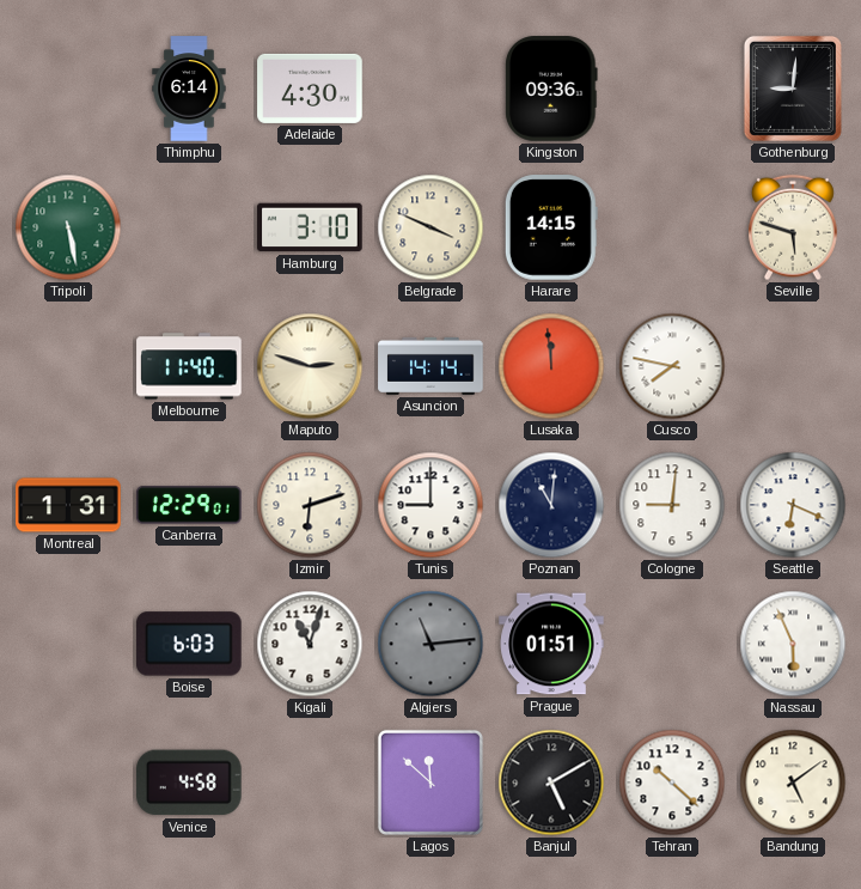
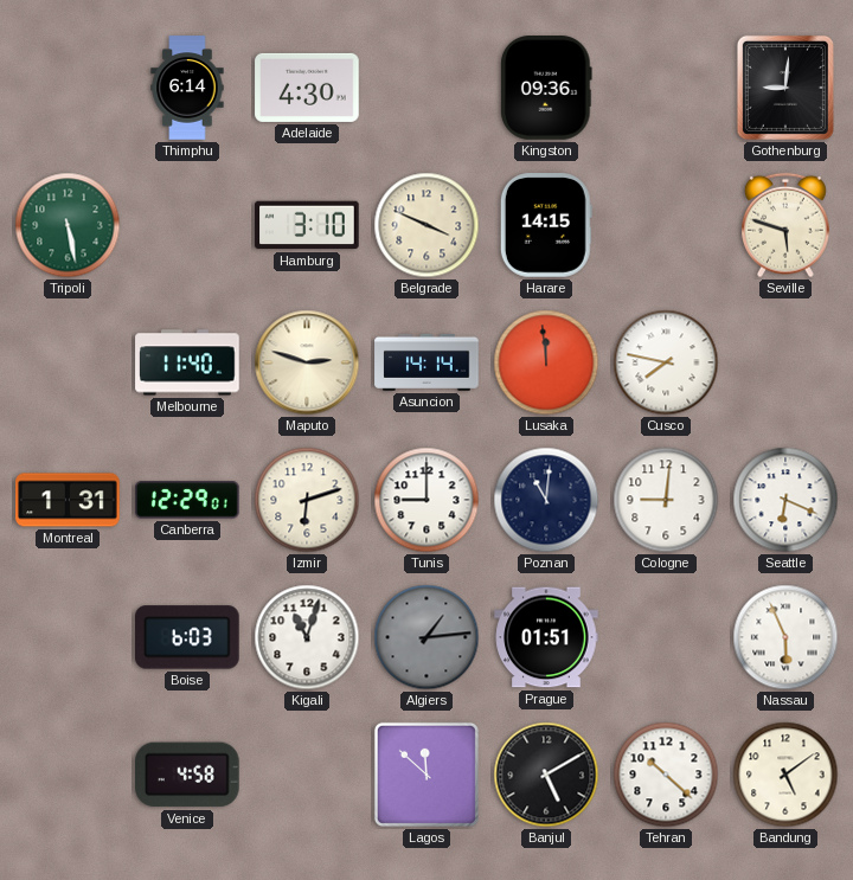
Algiers: 11:14 -> 1:14 (426, 637)
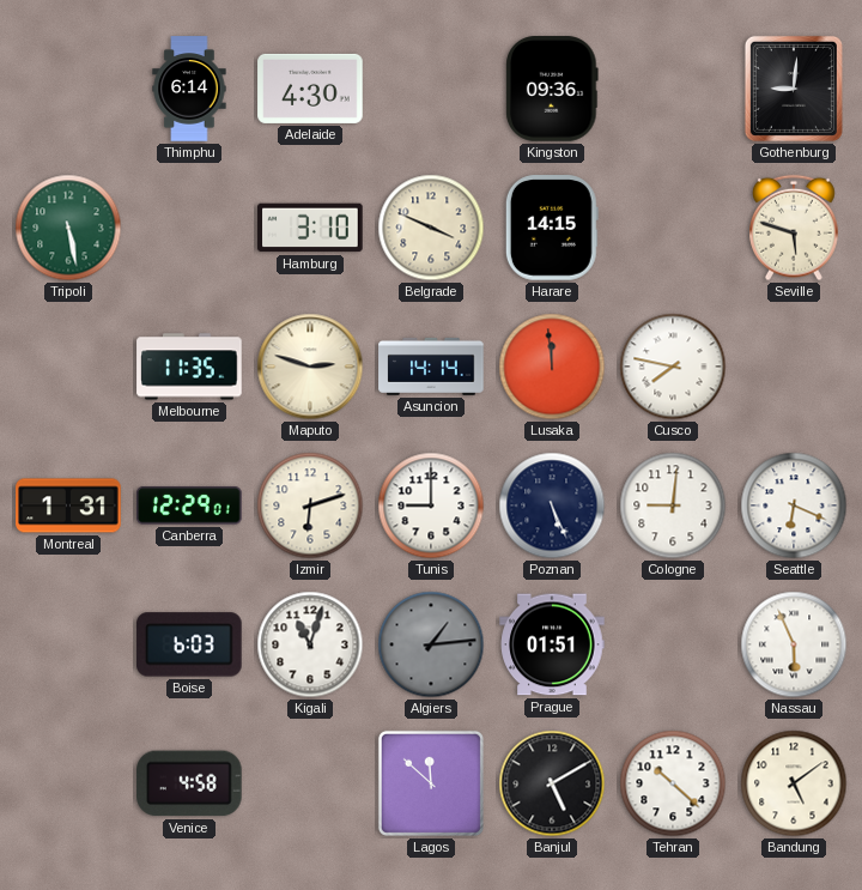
Melbourne: 11:40 -> 11:35 (189, 367)
Poznan: 11:01 -> 5:26 (552, 505)
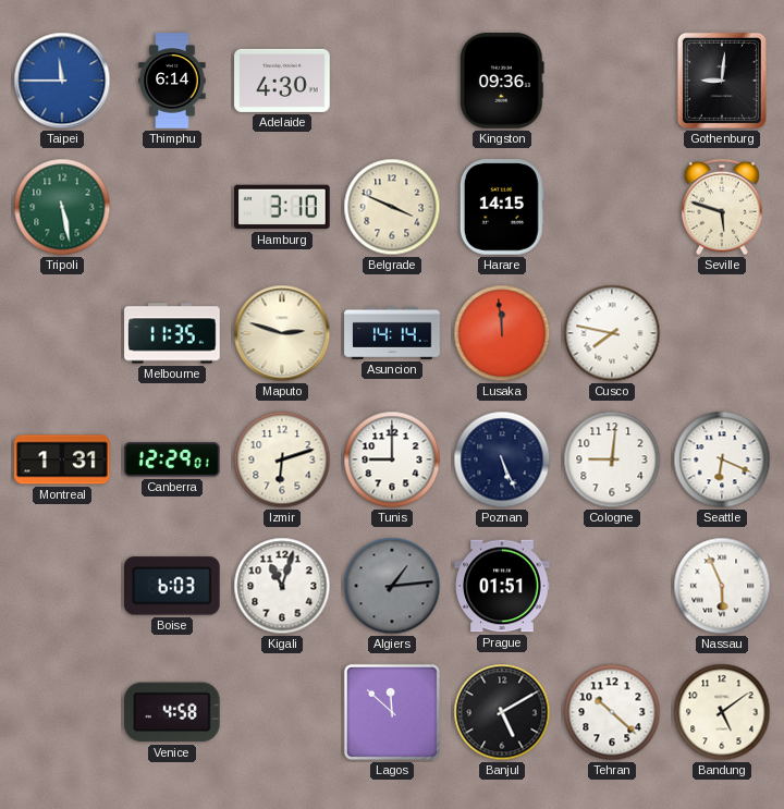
Taipei: none -> 11:45 (62, 81)
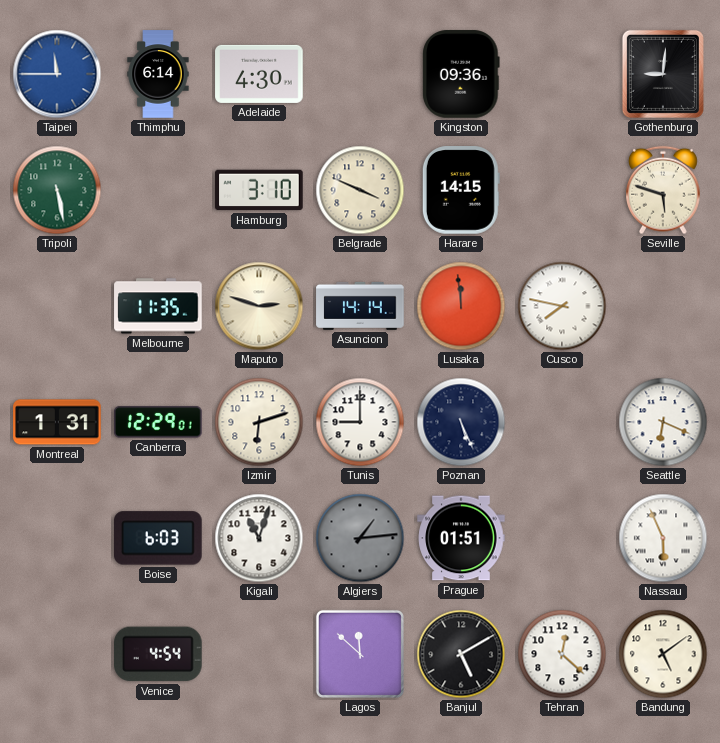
Cologne: 9:01 -> none (612, 459)
Venice: 4:58 -> 4:54 (159, 654)
Tehran: 10:22 -> 12:22 (562, 654)
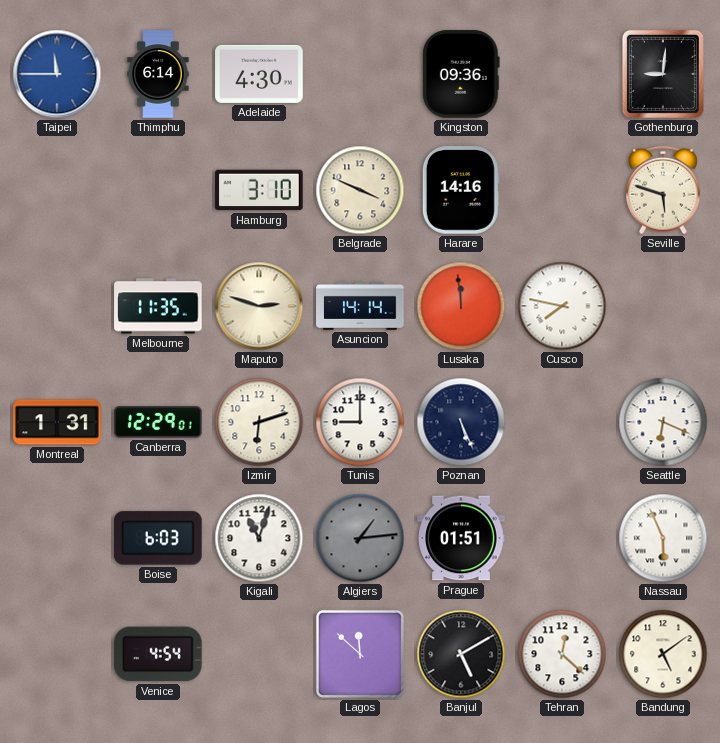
Tripoli: 5:28 -> none (57, 190)
Harare: 14:15 -> 14:16 (461, 190)
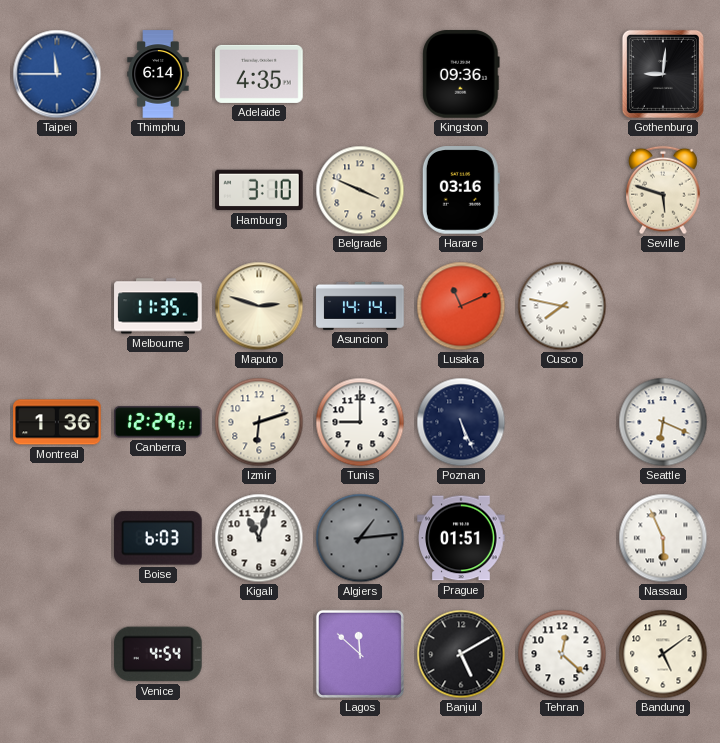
Adelaide: 4:30 -> 4:35 (259, 74)
Harare: 14:16 -> 03:16 (461, 190)
Lusaka: 11:59 -> 11:11 (461, 306)
Montreal: 1:31 -> 1:36 (57, 422)
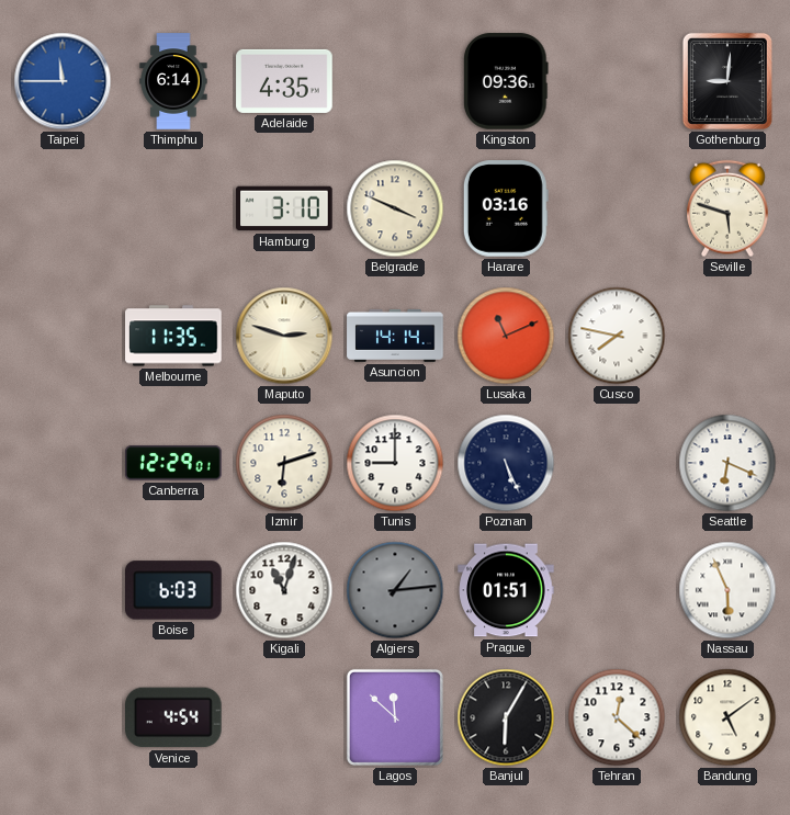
Montreal: 1:36 -> none (57, 422)
Banjul: 5:10 -> 6:05 (506, 717)
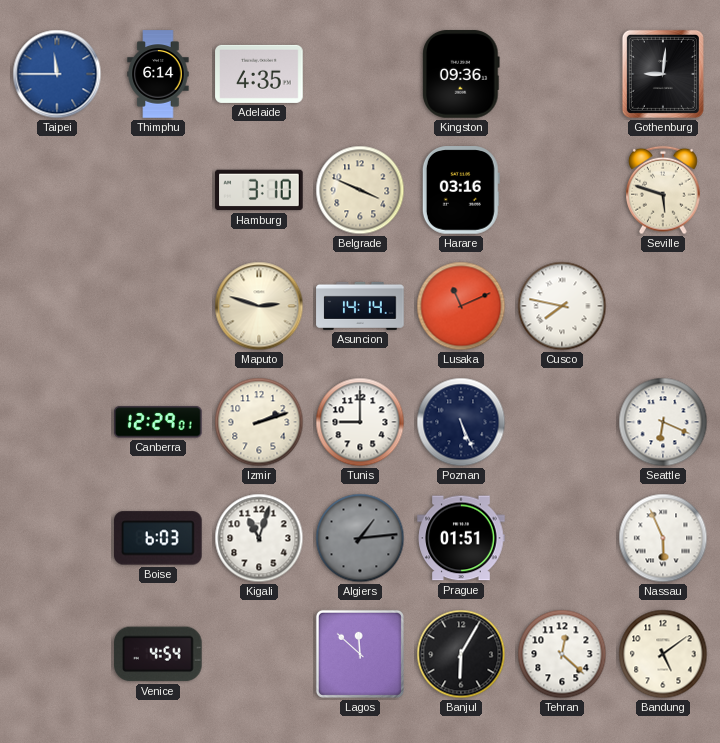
Melbourne: 11:35 -> none (173, 336)
Izmir: 6:12 -> 2:12 (259, 422)
